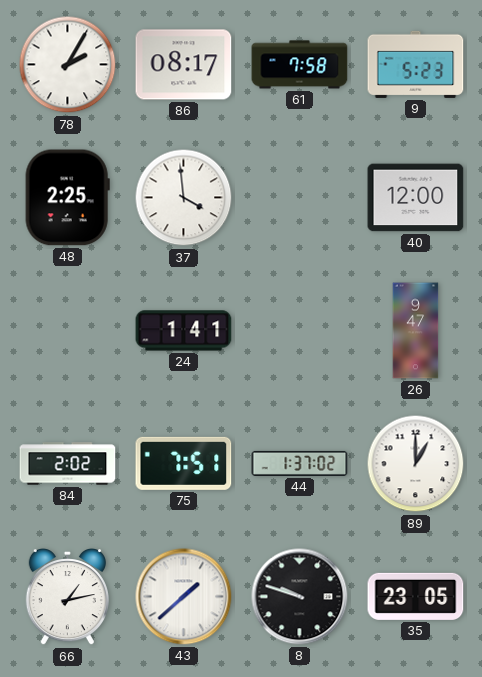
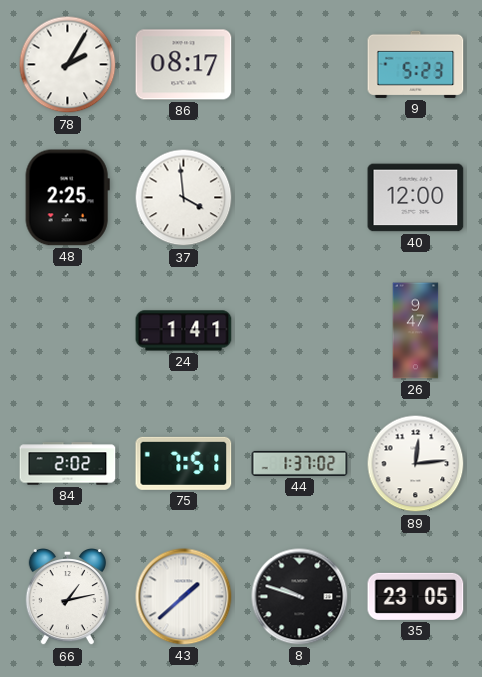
61: 7:58 -> none (300, 65)
89: 1:00 -> 12:14 (416, 464)
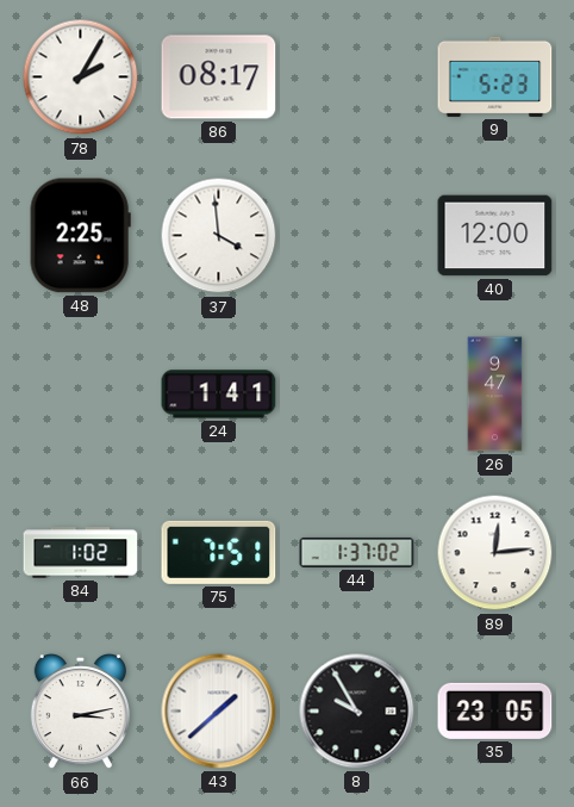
84: 2:02 -> 1:02 (81, 553)
66: 1:13 -> 3:13 (80, 713)
8: 9:48 -> 9:55 (357, 712)
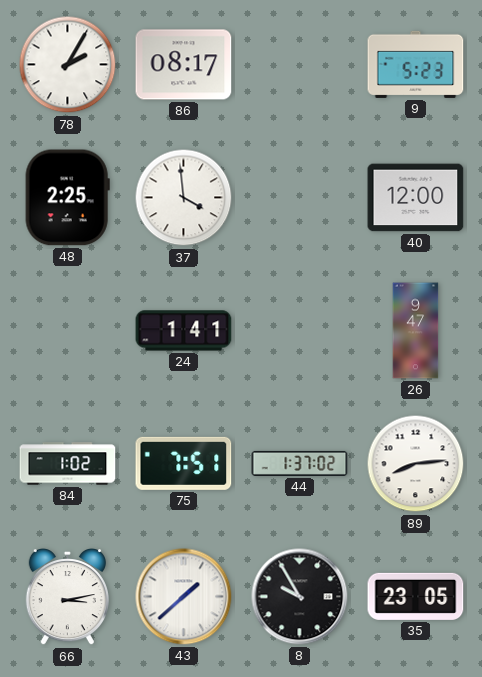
89: 12:14 -> 8:14 (416, 464)
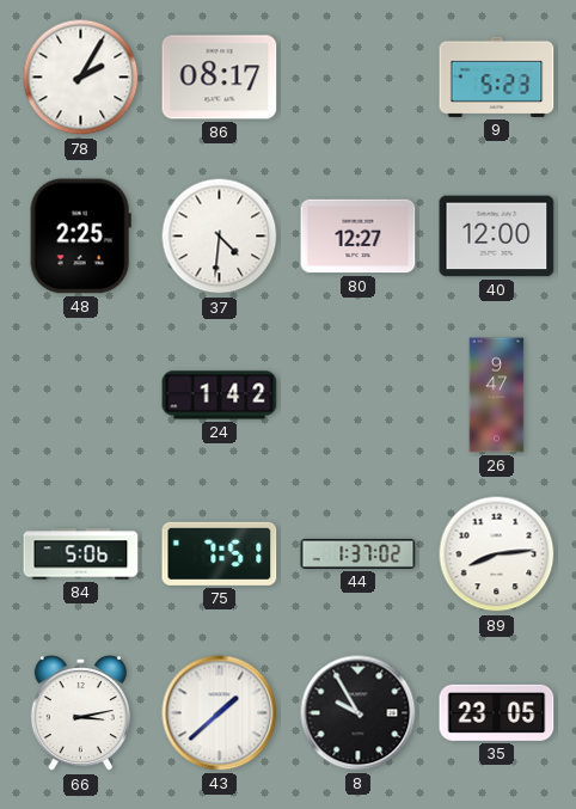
37: 3:59 -> 4:31 (220, 237)
80: none -> 12:27 (359, 237)
24: 1:41 -> 1:42 (220, 396)
84: 1:02 -> 5:06 (81, 554)
